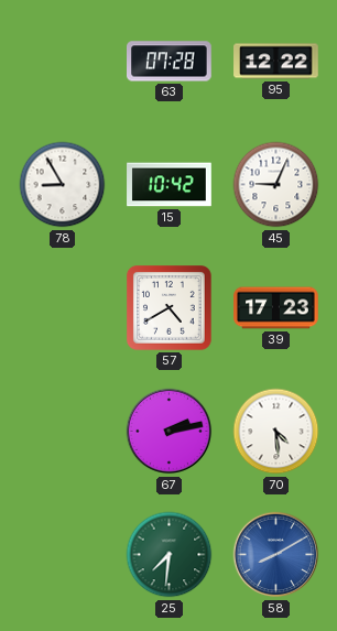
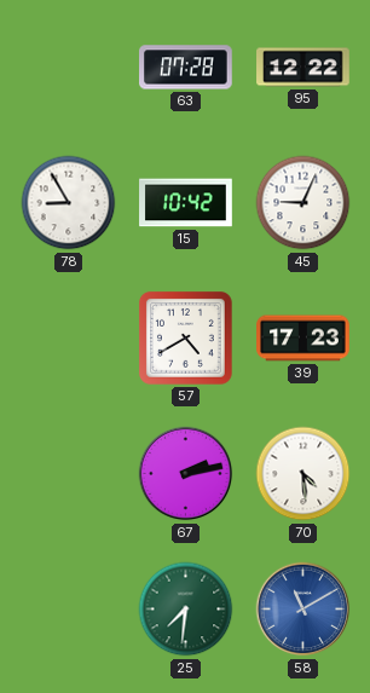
58: 8:10 -> 11:10 (303, 610)
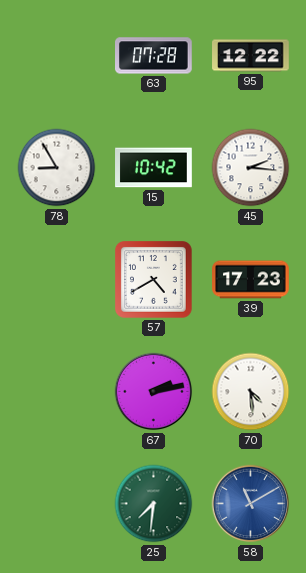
45: 9:04 -> 2:16 (251, 168)
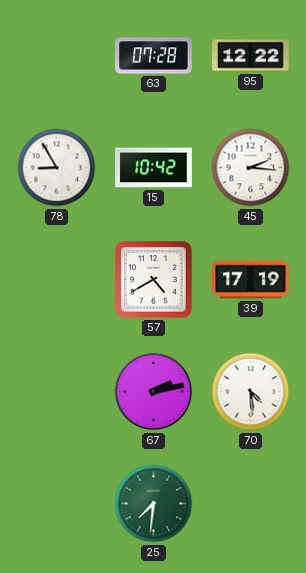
39: 17:23 -> 17:19 (251, 280)
58: 11:10 -> none (251, 504)
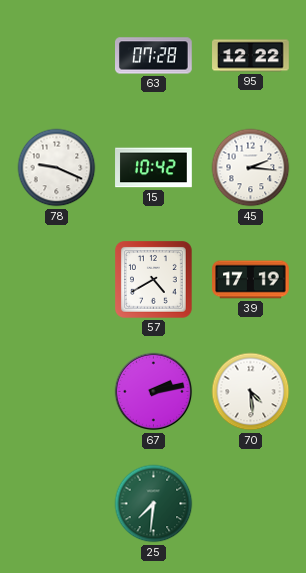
78: 8:55 -> 9:19 (57, 168)
